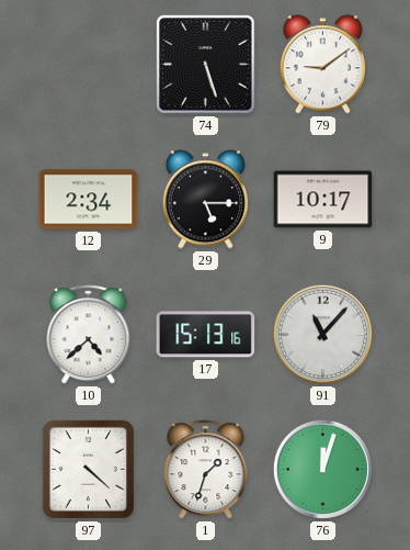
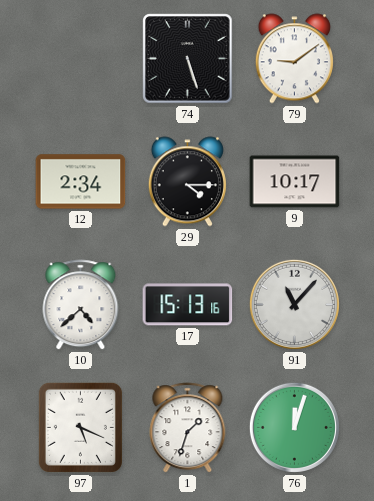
29: 5:15 -> 4:15 (187, 182)
97: 4:22 -> 5:19 (80, 427)
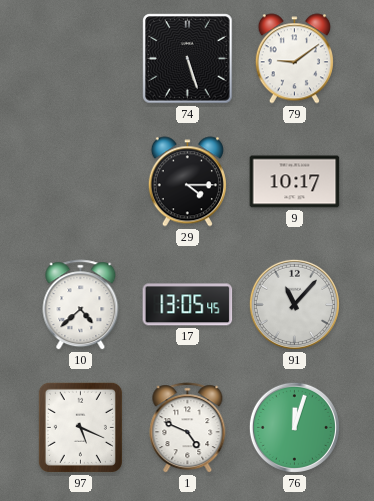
12: 2:34 -> none (81, 182)
17: 15:13 -> 13:05 (188, 305)
1: 1:33 -> 4:49 (188, 428)
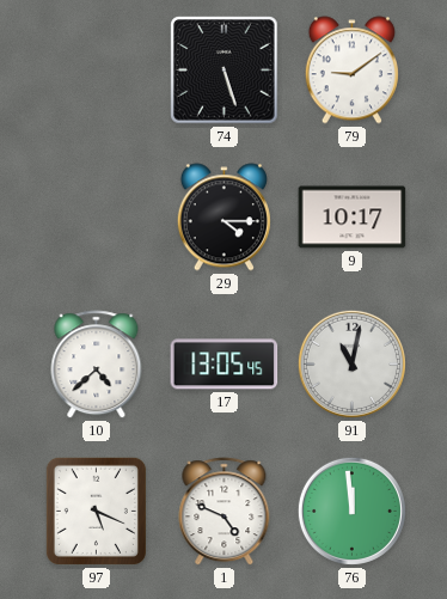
91: 11:07 -> 11:02 (351, 363)
76: 12:03 -> 11:59 (351, 511)
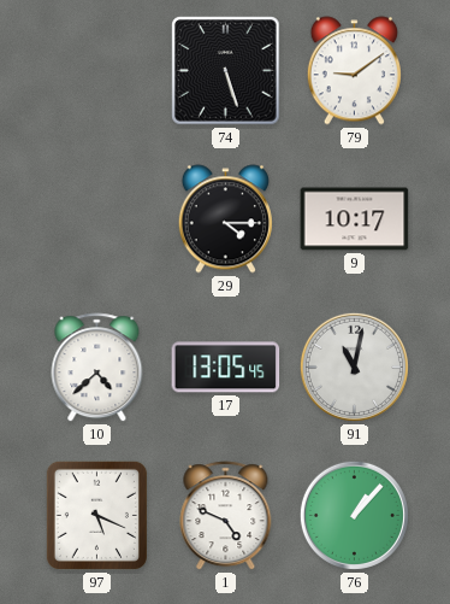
76: 11:59 -> 1:07 (354, 515)
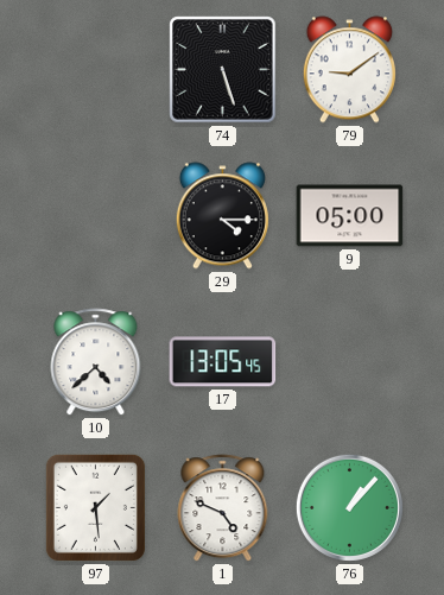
9: 10:17 -> 05:00 (350, 216)
91: 11:02 -> none (354, 366)
97: 5:19 -> 1:29 (95, 507)
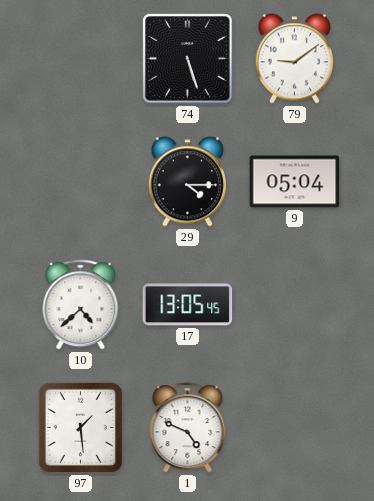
9: 05:00 -> 05:04 (295, 182)
76: 1:07 -> none (349, 507)
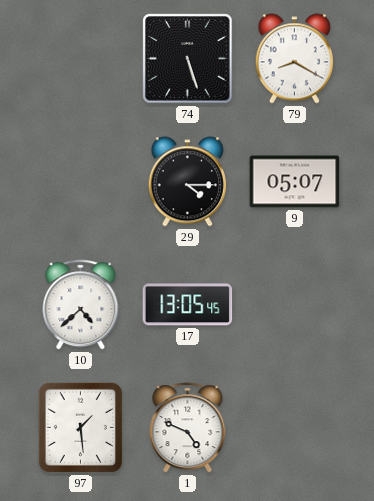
79: 9:09 -> 8:20 (294, 59)
9: 05:04 -> 05:07 (295, 182)
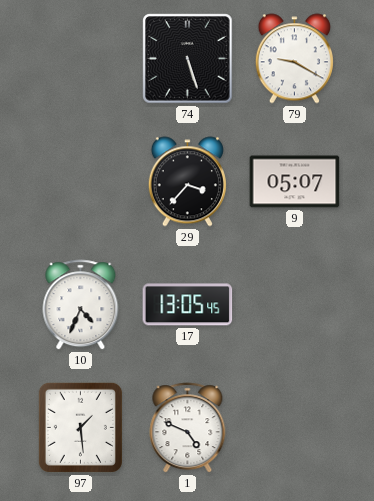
79: 8:20 -> 9:20 (294, 59)
29: 4:15 -> 3:37 (187, 182)
10: 4:38 -> 4:34 (81, 305)
